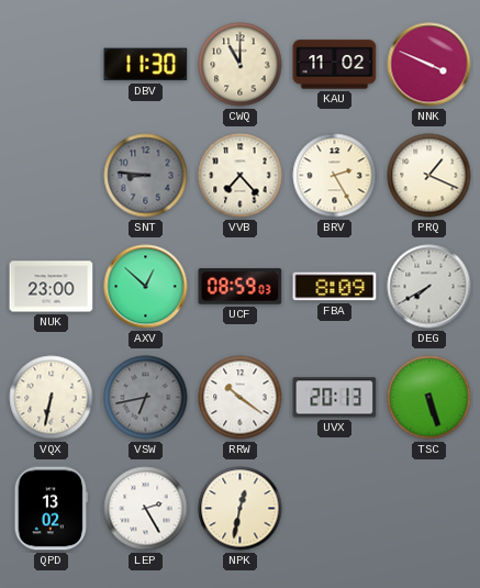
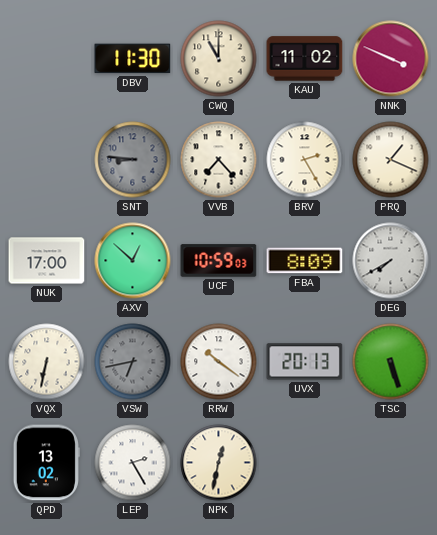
NUK: 23:00 -> 17:00 (47, 261)
UCF: 08:59 -> 10:59 (219, 261)
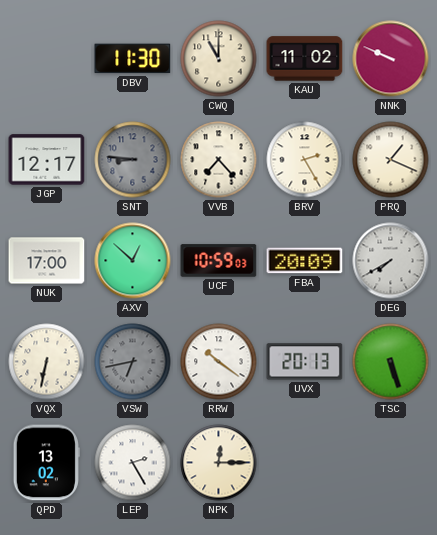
NNK: 3:49 -> 9:49 (391, 59)
JGP: none -> 12:17 (47, 160)
FBA: 8:09 -> 20:09 (305, 261)
NPK: 12:32 -> 12:15 (219, 463)
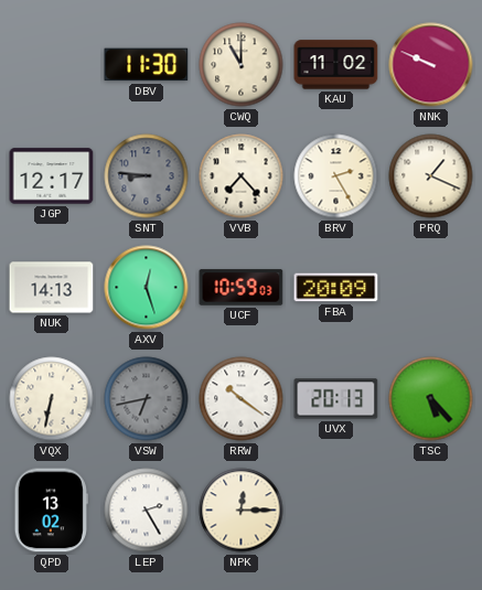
NUK: 17:00 -> 14:13 (52, 288)
AXV: 12:52 -> 12:27 (147, 288)
DEG: 7:40 -> none (391, 261)
TSC: 5:27 -> 5:23 (431, 399)
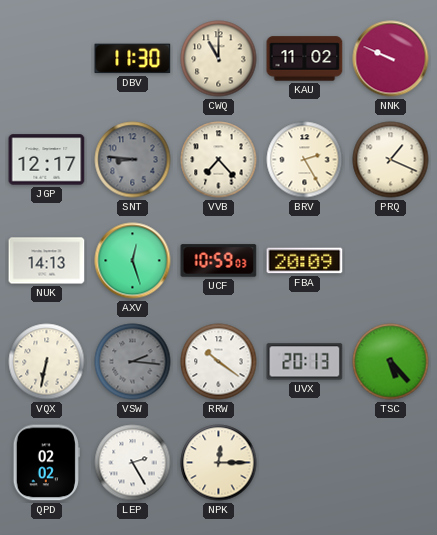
VSW: 6:43 -> 2:16 (133, 362)
QPD: 13:02 -> 02:02 (46, 463)
